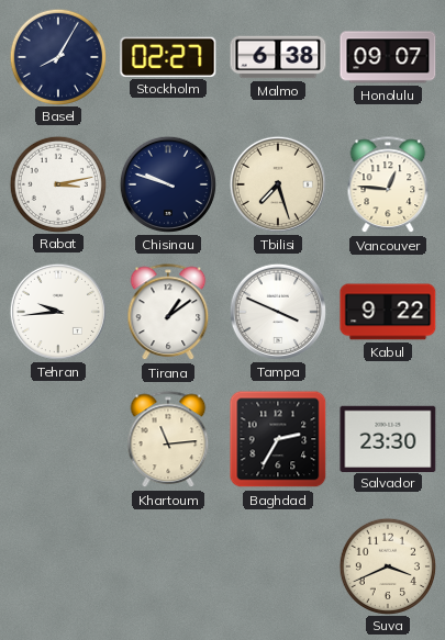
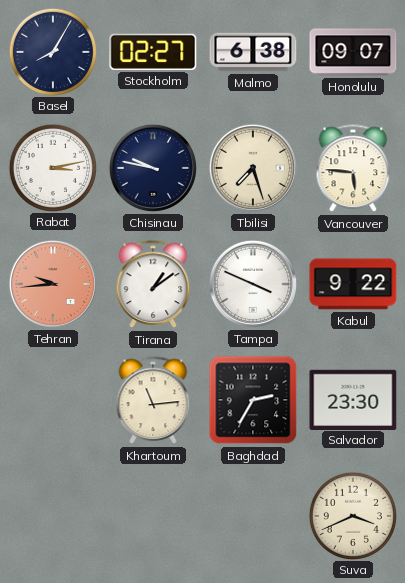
Chisinau: 9:48 -> 9:47 (153, 168)
Vancouver: 12:46 -> 5:46 (353, 169)
Tehran dial: white -> salmon (53, 284)
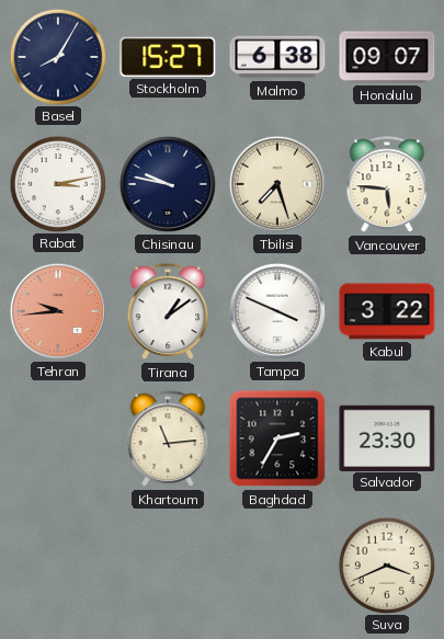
Stockholm: 02:27 -> 15:27 (168, 57)
Kabul: 9:22 -> 3:22 (387, 311)
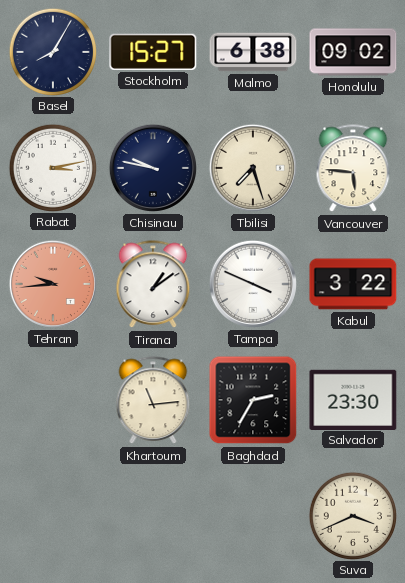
Honolulu: 09:07 -> 09:02 (353, 52)
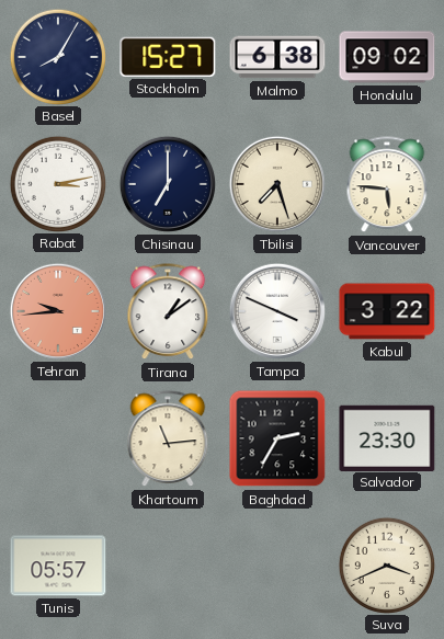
Chisinau: 9:47 -> 7:00 (168, 184)
Tunis: none -> 05:57 (58, 566)
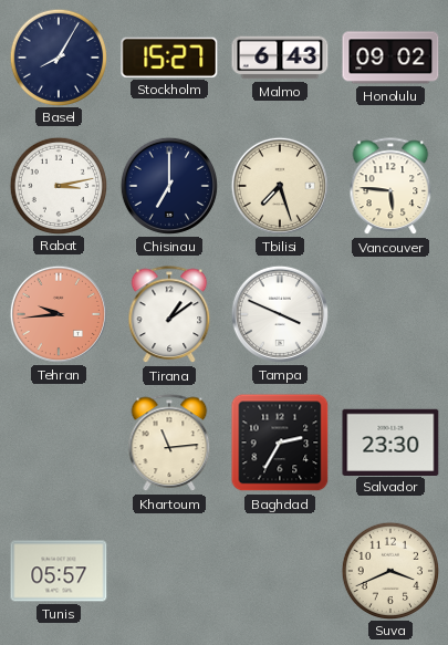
Malmo: 6:38 -> 6:43 (280, 58)
Kabul: 3:22 -> none (387, 311)
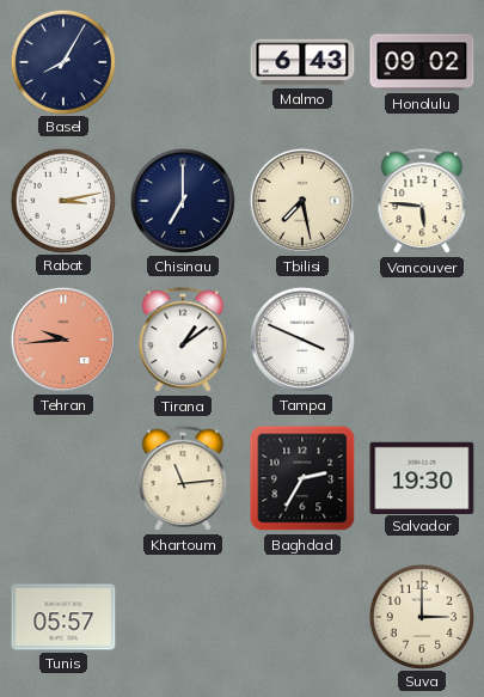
Stockholm: 15:27 -> none (169, 58)
Tbilisi: 7:27 -> 7:28 (302, 201)
Salvador: 23:30 -> 19:30 (422, 477)
Suva: 3:41 -> 3:00 (421, 616)
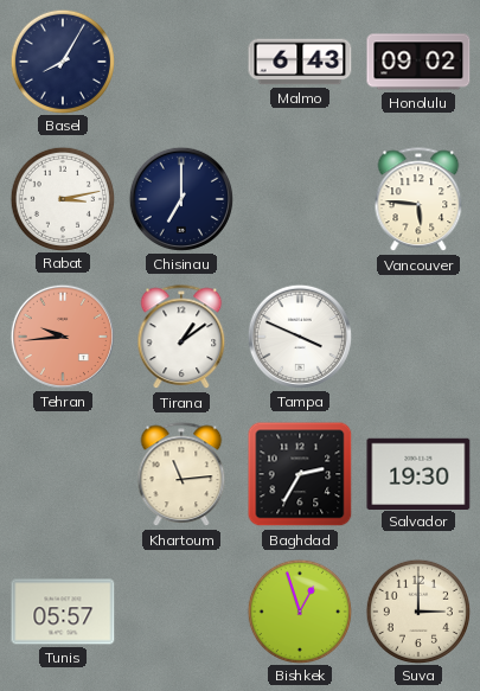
Tbilisi: 7:28 -> none (302, 201)
Bishkek: none -> 12:57 (299, 610)
